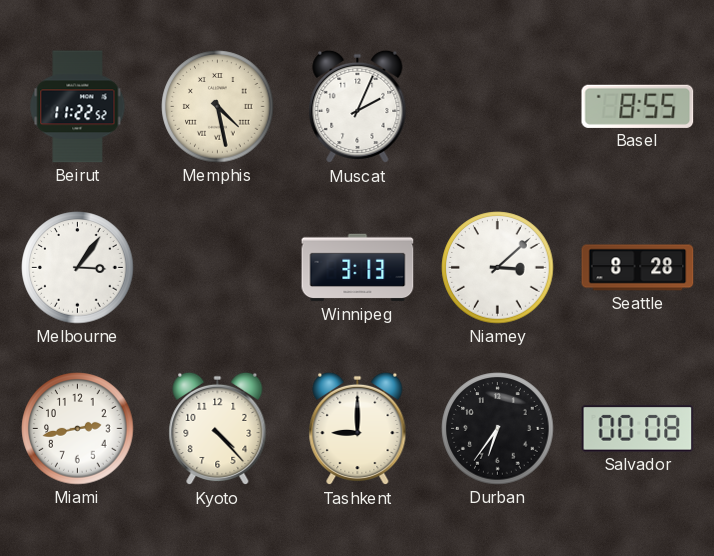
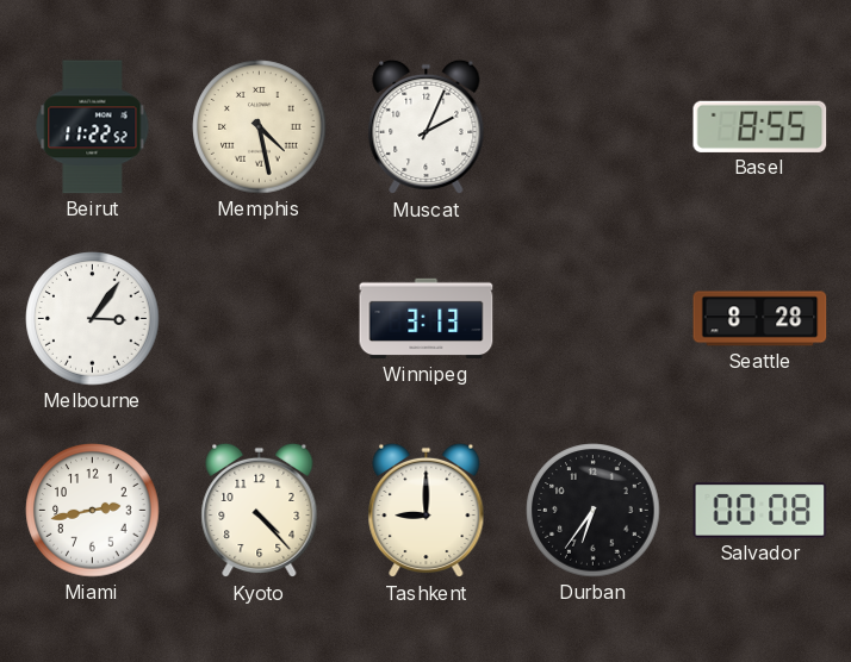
Niamey: 3:08 -> none (498, 268)
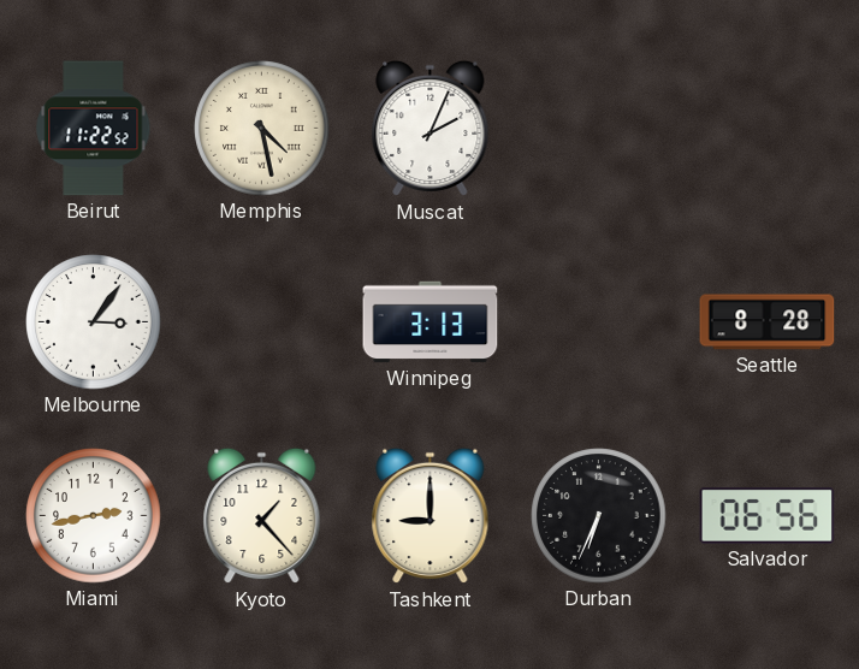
Basel: 8:55 -> none (760, 126)
Kyoto: 4:23 -> 1:23 (262, 516)
Durban: 6:36 -> 6:34 (599, 516)
Salvador: 00:08 -> 06:56 (768, 516)
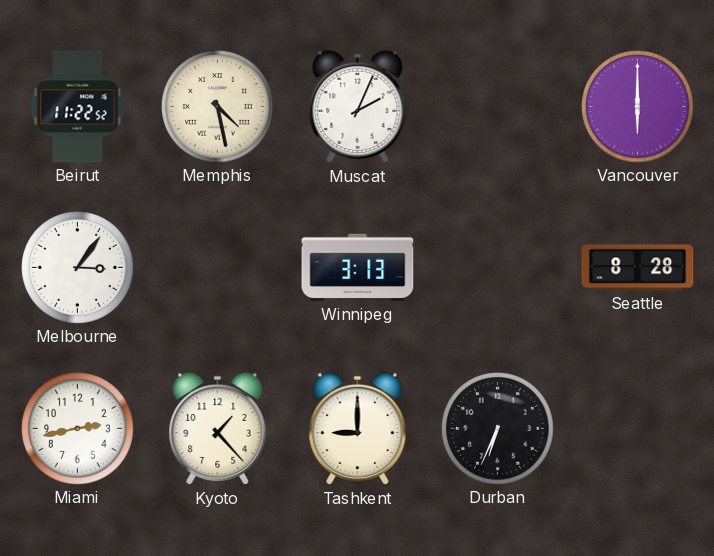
Vancouver: none -> 6:00 (638, 107)
Salvador: 06:56 -> none (768, 516)
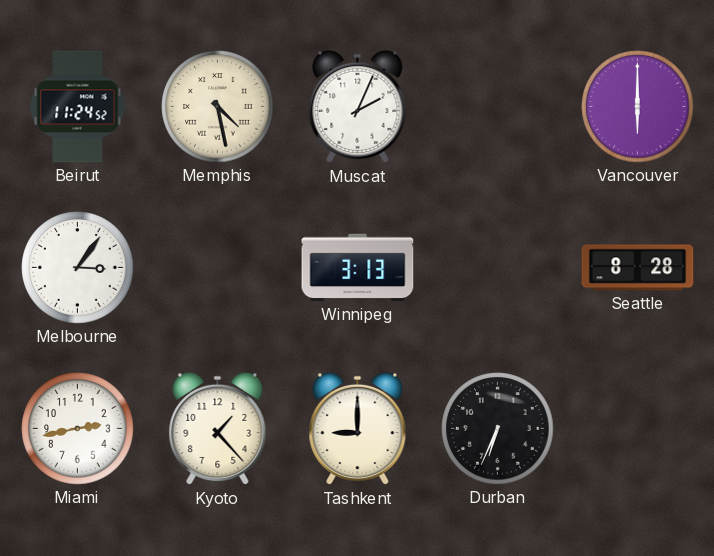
Beirut: 11:22 -> 11:24 (78, 107)
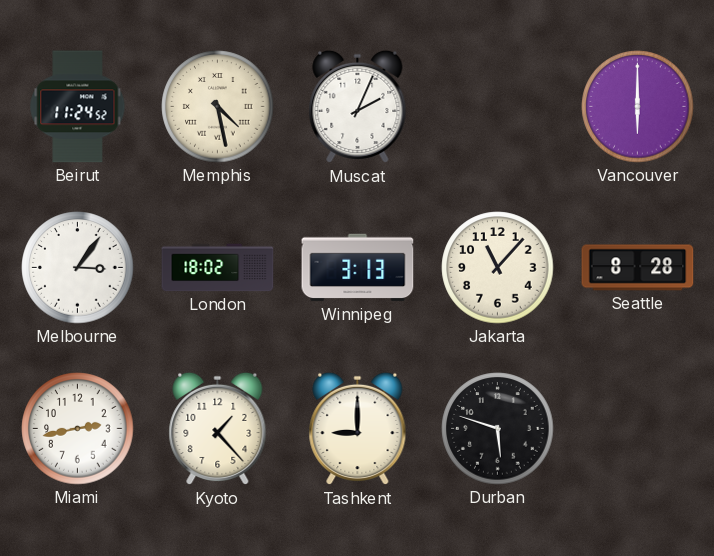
London: none -> 18:02 (218, 268)
Jakarta: none -> 11:07 (498, 268)
Durban: 6:34 -> 5:48 (498, 429)
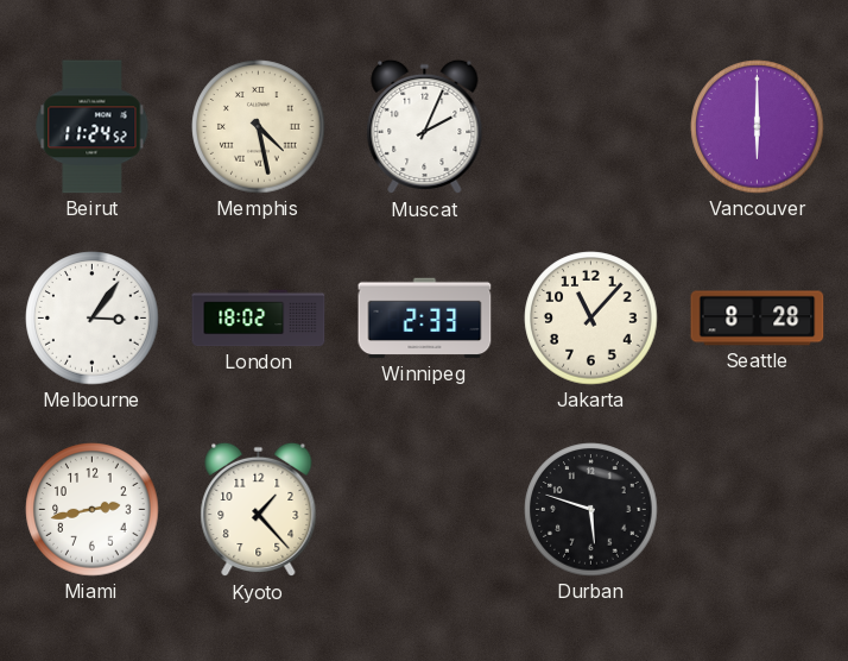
Winnipeg: 3:13 -> 2:33 (425, 319)
Tashkent: 9:00 -> none (358, 429)
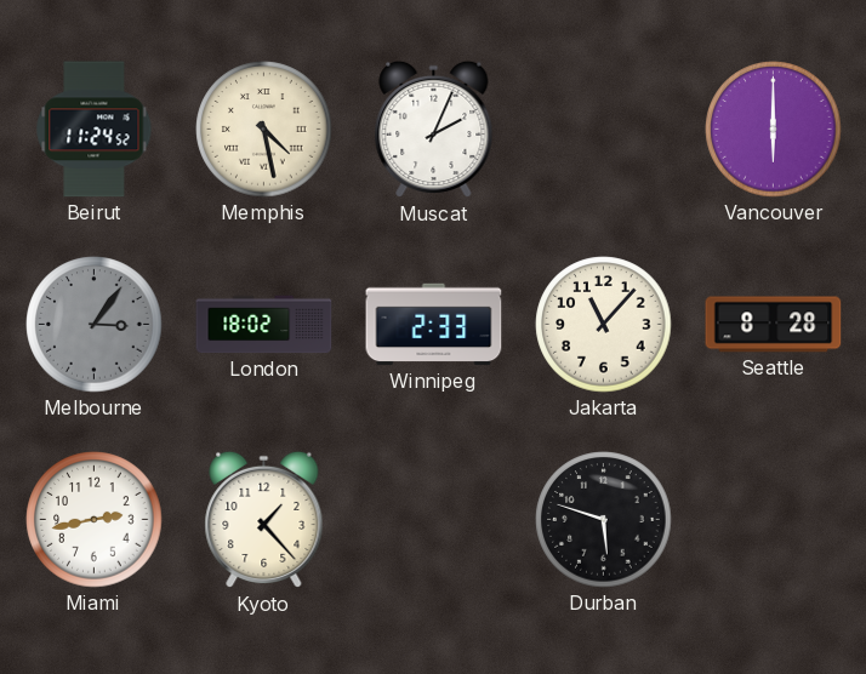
Melbourne dial: white -> grey (95, 325)
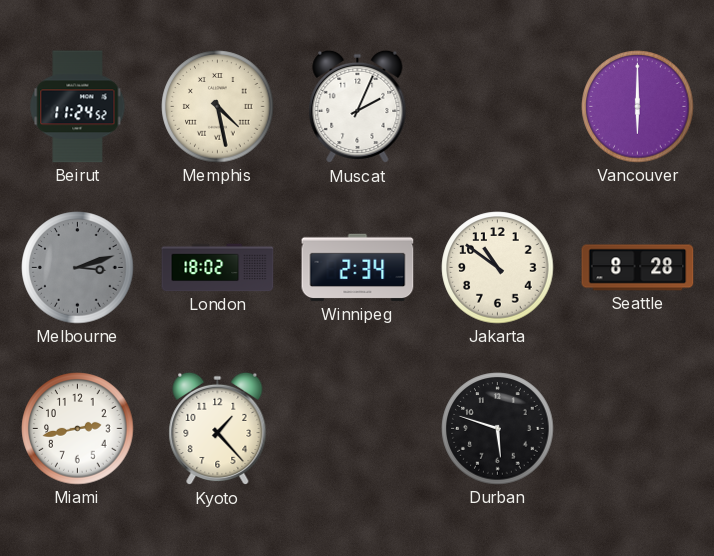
Melbourne: 3:06 -> 3:12 (78, 268)
Winnipeg: 2:33 -> 2:34 (358, 268)
Jakarta: 11:07 -> 10:51 (498, 268)
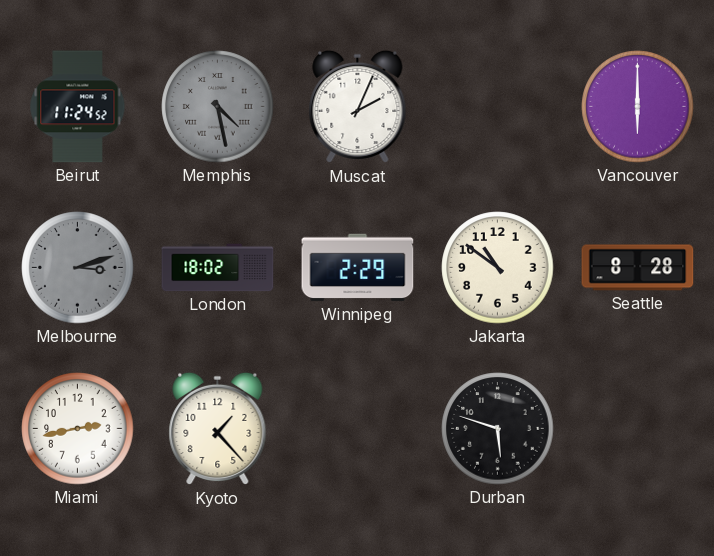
Memphis dial: cream -> grey (218, 107)
Winnipeg: 2:34 -> 2:29 (358, 268)
